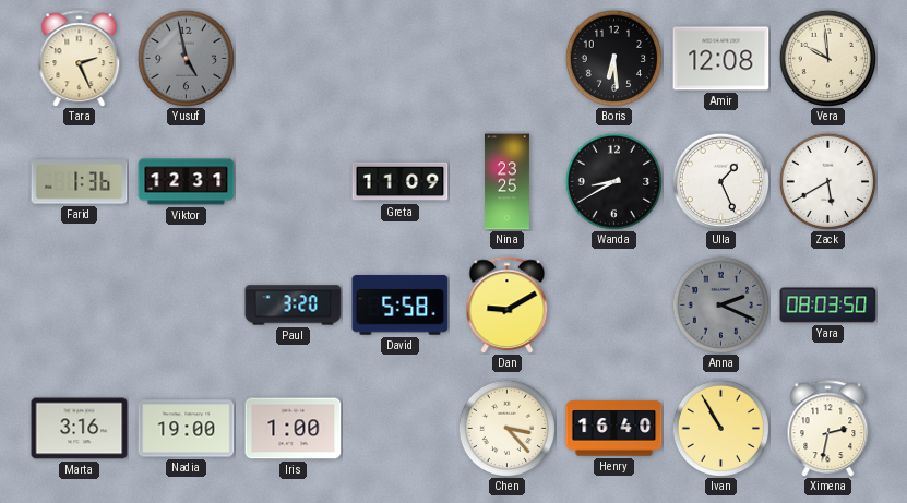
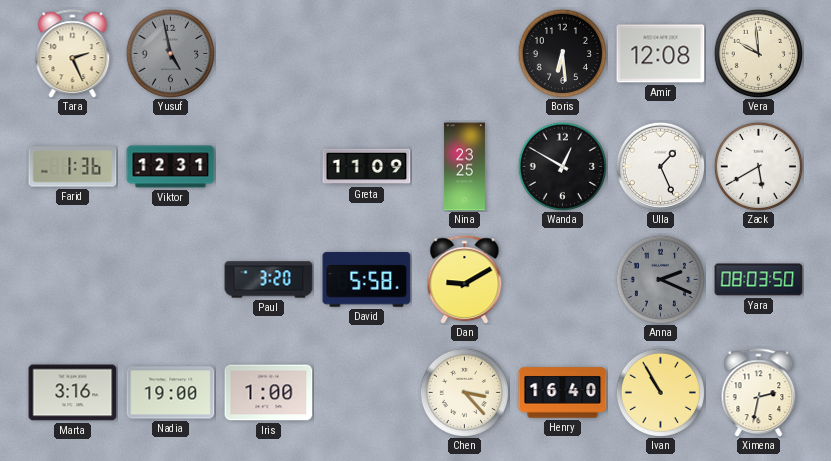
Wanda: 8:40 -> 12:50 (562, 166)
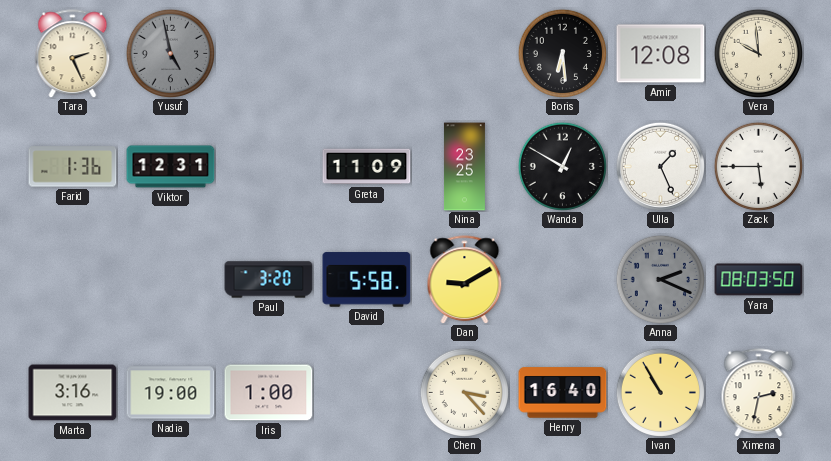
Zack: 5:40 -> 5:45 (758, 166)
